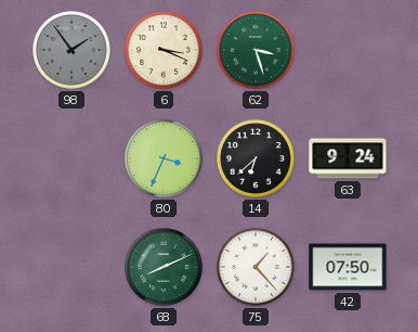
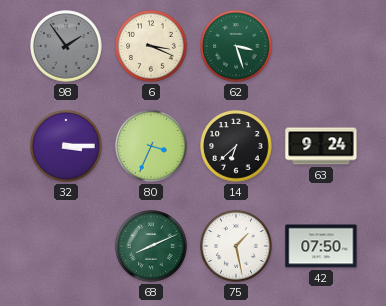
32: none -> 3:15 (66, 146)
75: 1:23 -> 1:28 (236, 246)
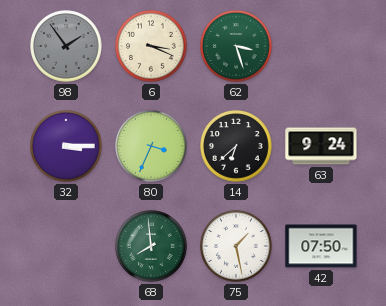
68: 8:11 -> 7:59 (151, 246)
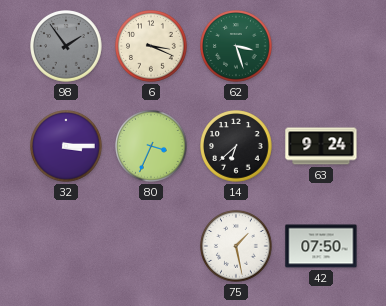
68: 7:59 -> none (151, 246)
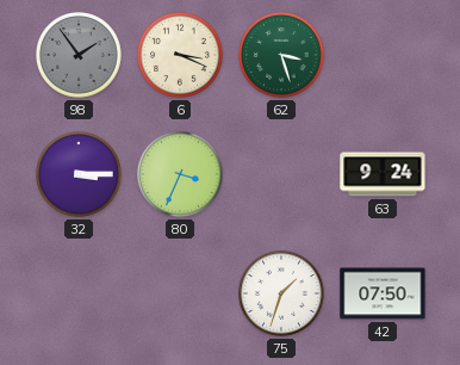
14: 6:38 -> none (236, 146)
75: 1:28 -> 1:33 (281, 293)
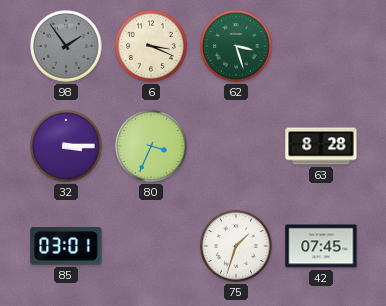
63: 9:24 -> 8:28 (321, 146)
85: none -> 03:01 (66, 246)
42: 07:50 -> 07:45 (321, 246)
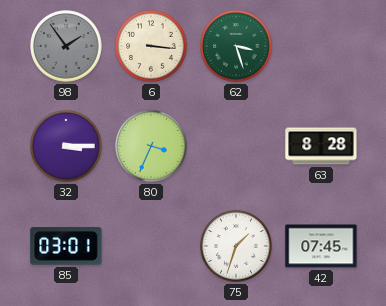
6: 3:19 -> 3:16 (151, 46)
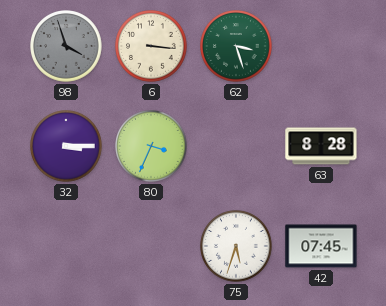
98: 1:54 -> 3:57 (66, 46)
85: 03:01 -> none (66, 246)
75: 1:33 -> 5:33 (236, 246)
